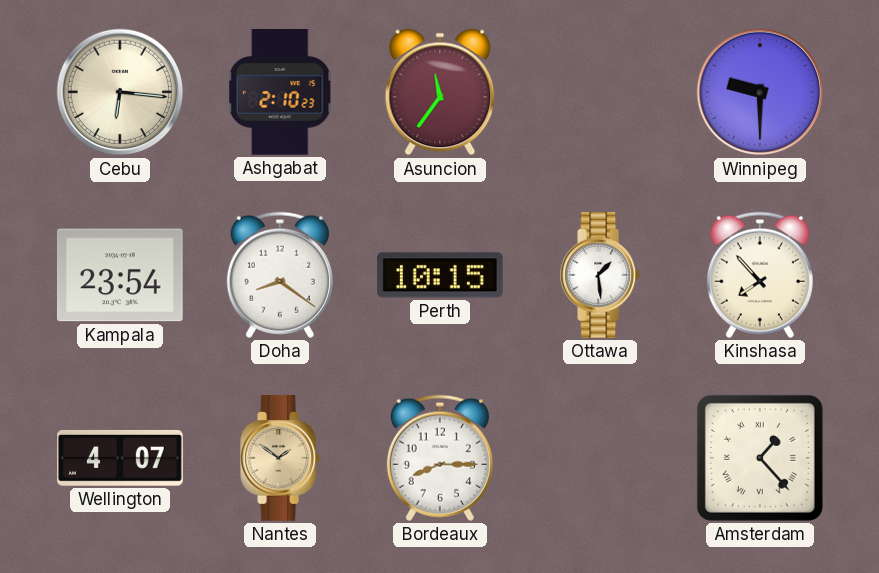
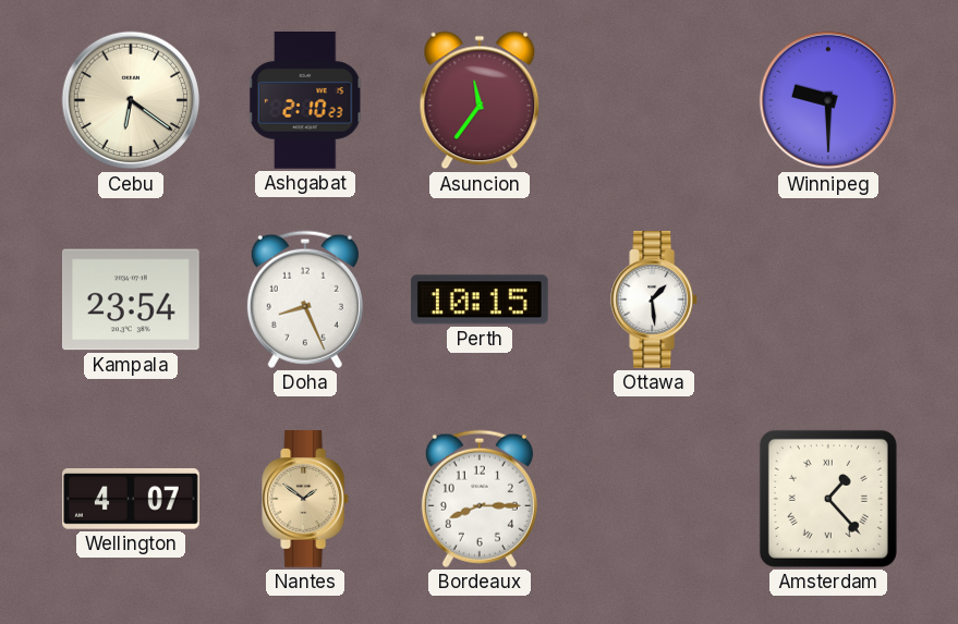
Cebu: 6:16 -> 6:21 (131, 100)
Doha: 8:21 -> 8:26 (305, 299)
Kinshasa: 7:53 -> none (760, 275)
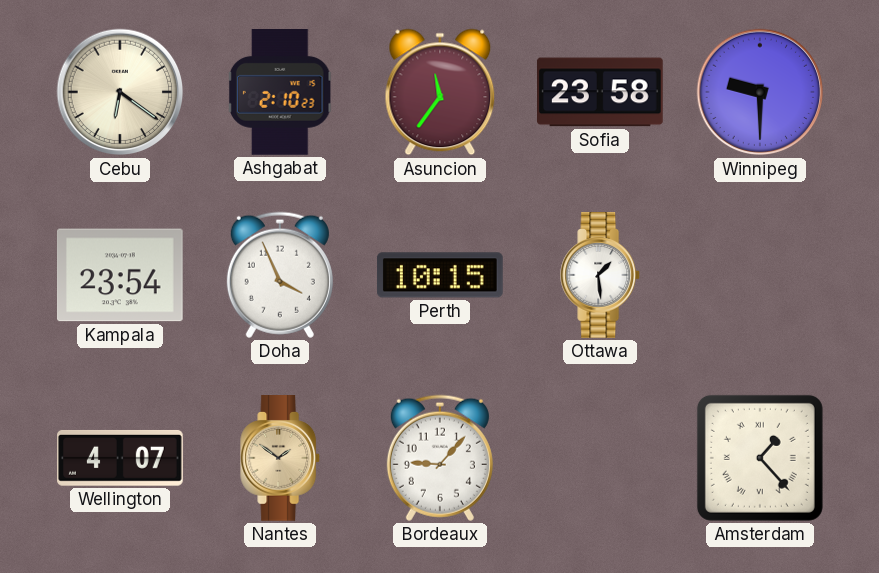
Sofia: none -> 23:58 (601, 92)
Doha: 8:26 -> 3:56 (280, 275)
Bordeaux: 8:15 -> 9:07 (440, 458)
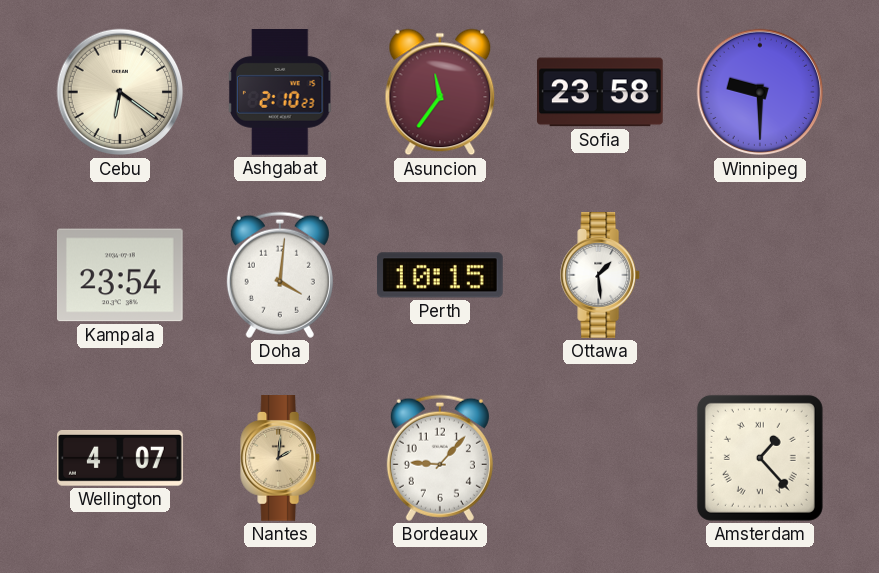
Doha: 3:56 -> 4:01 (280, 275)
Nantes: 1:51 -> 2:01 (281, 459)
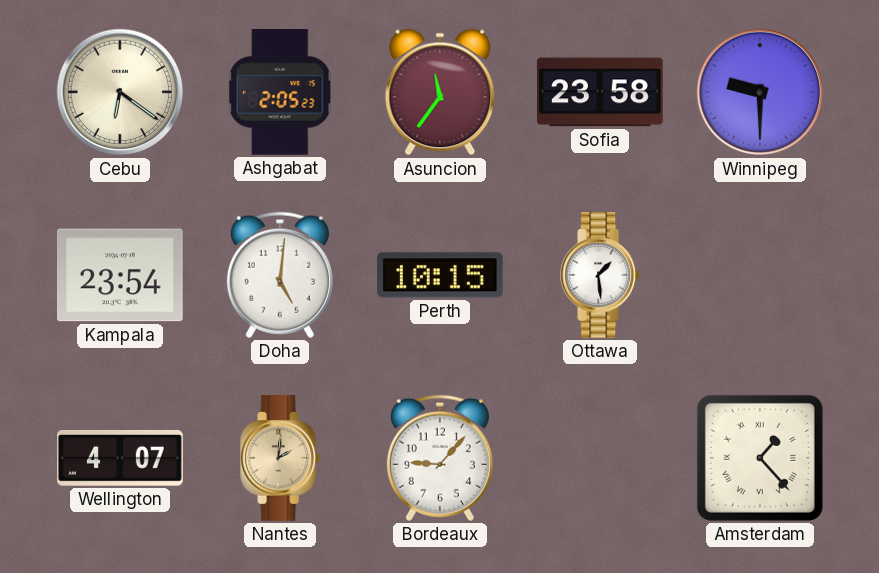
Ashgabat: 2:10 -> 2:05 (280, 93)
Doha: 4:01 -> 5:01 (280, 275)
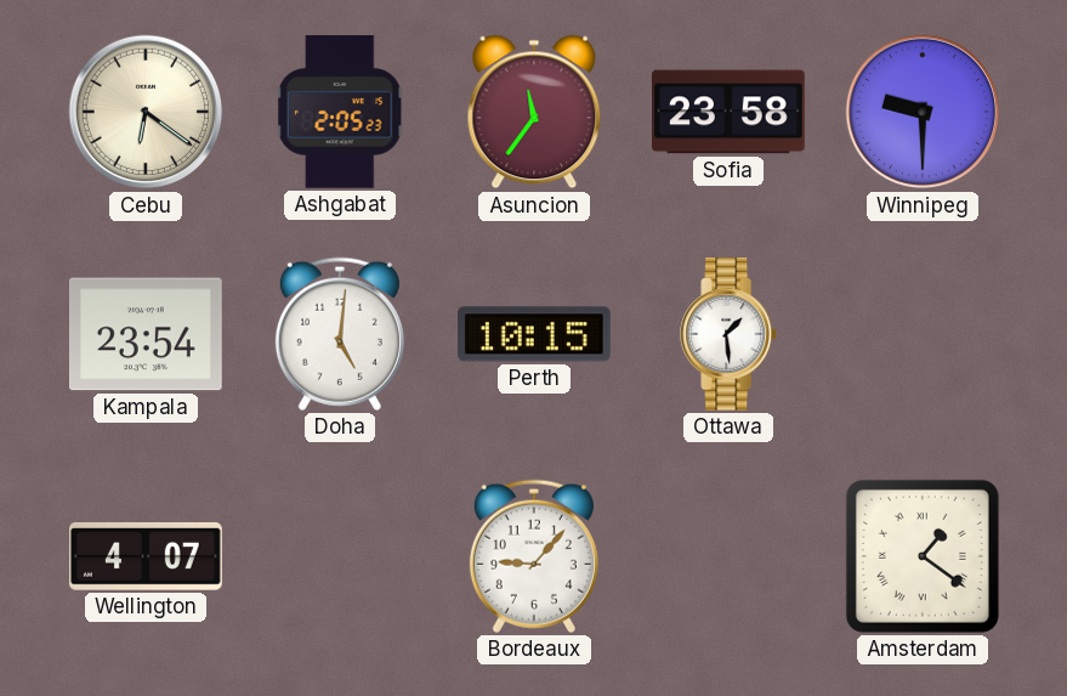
Nantes: 2:01 -> none (281, 459)
Amsterdam: 1:23 -> 1:21 (923, 556)
